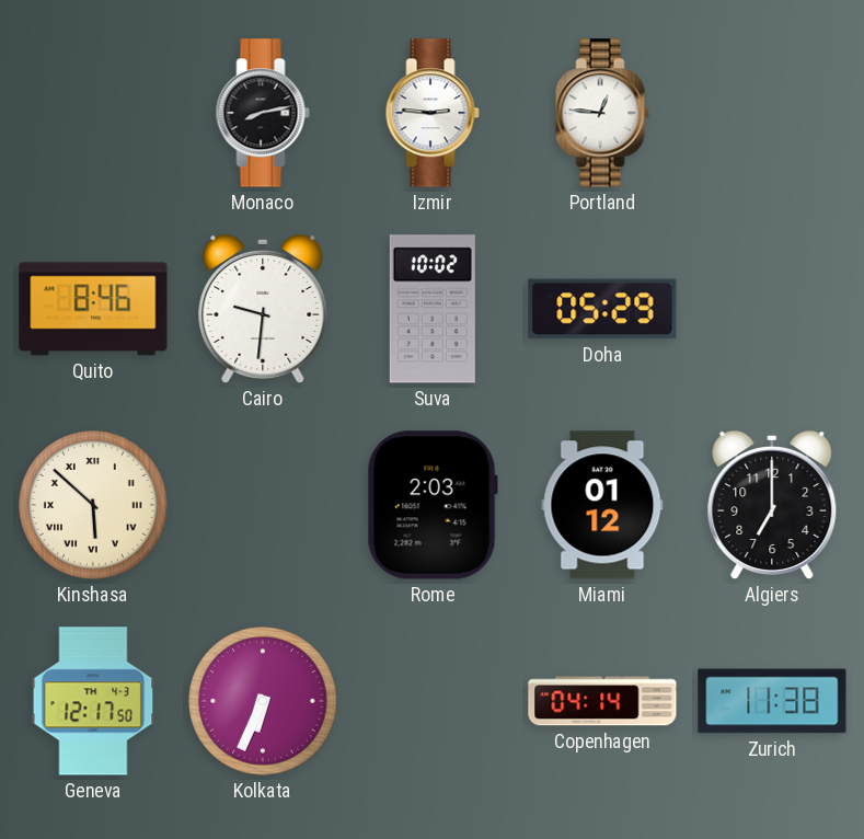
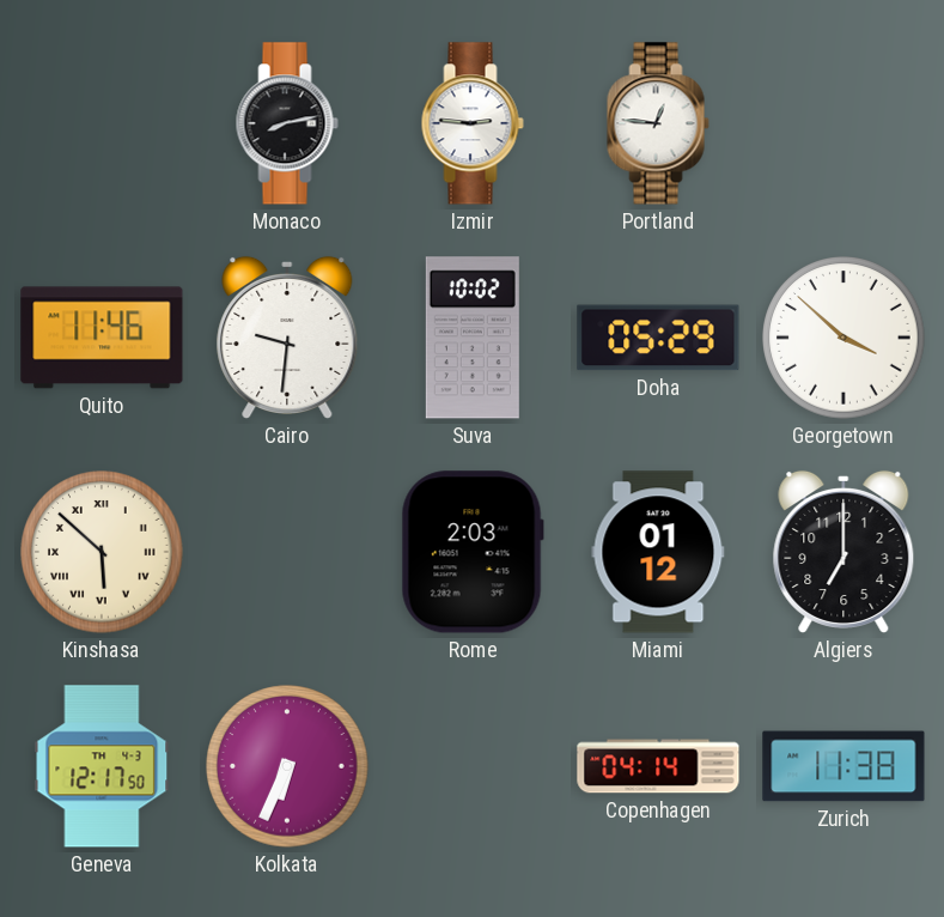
Quito: 8:46 -> 11:46 (102, 338)
Georgetown: none -> 3:52 (843, 338)
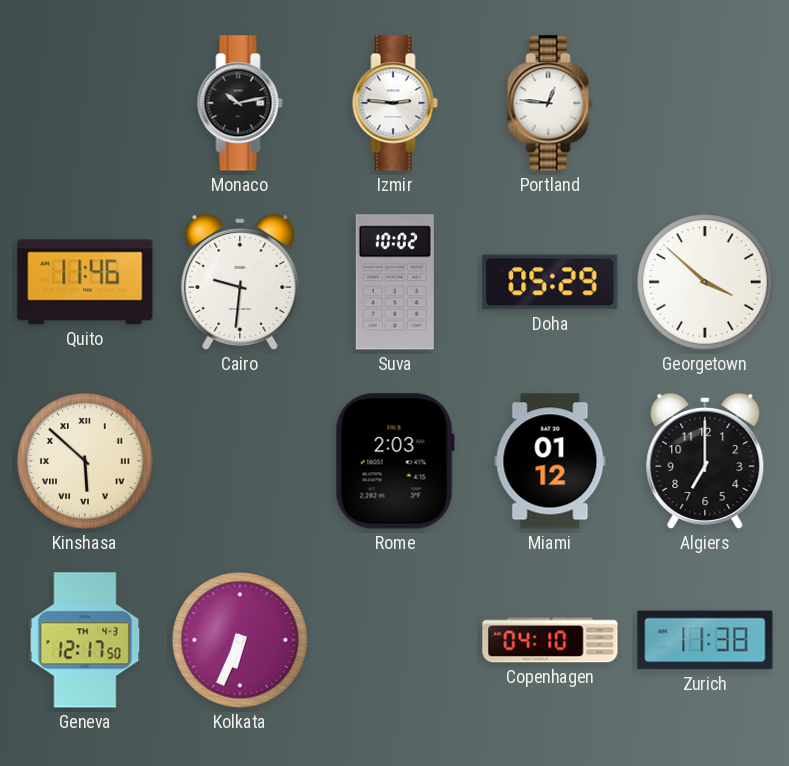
Monaco: 8:13 -> 10:13 (240, 103)
Copenhagen: 04:14 -> 04:10 (550, 640)
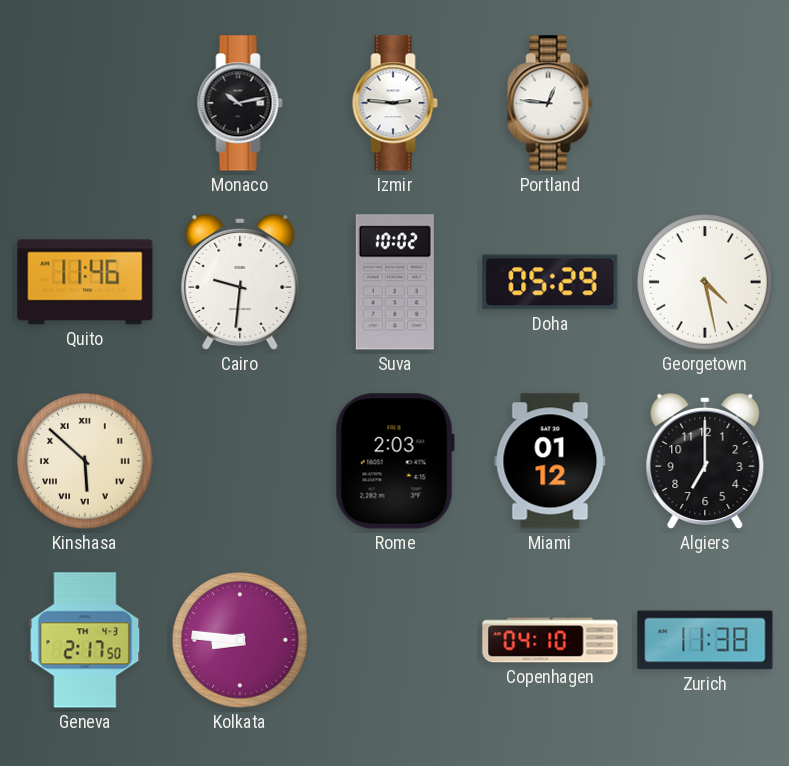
Georgetown: 3:52 -> 4:28 (705, 282)
Geneva: 12:17 -> 2:17 (85, 640)
Kolkata: 6:34 -> 8:46 (240, 640)
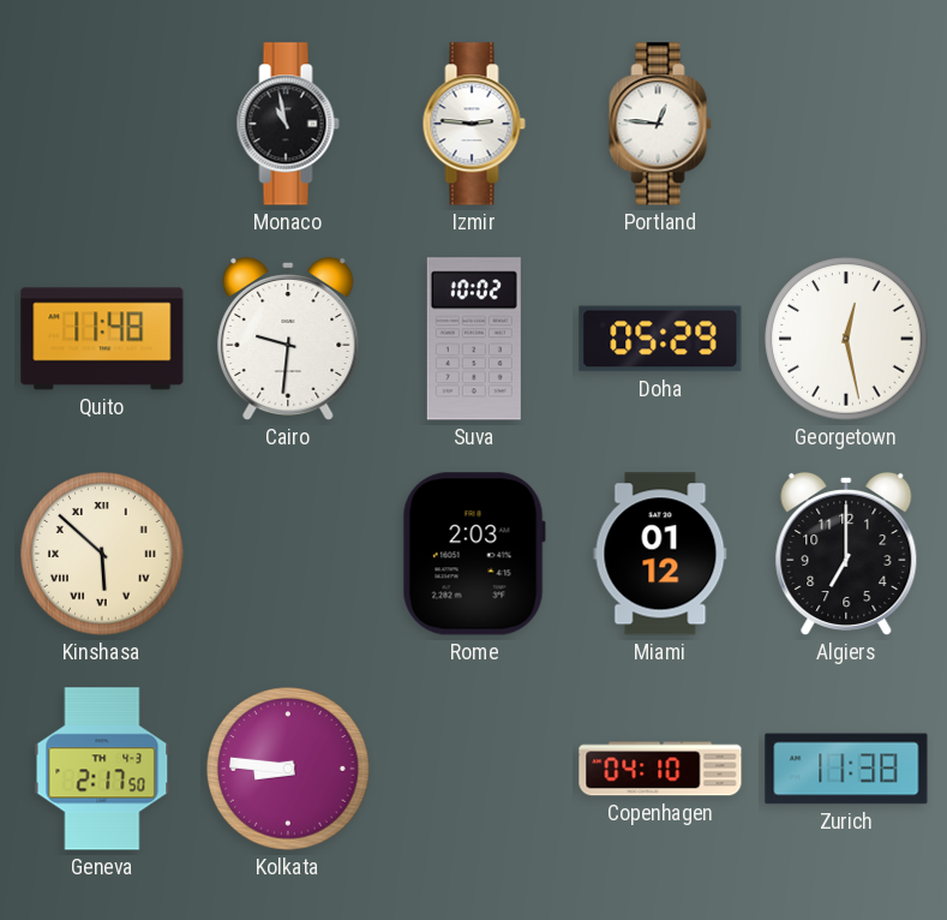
Monaco: 10:13 -> 10:58 (288, 124)
Quito: 11:46 -> 11:48 (102, 339)
Georgetown: 4:28 -> 12:28 (846, 339)
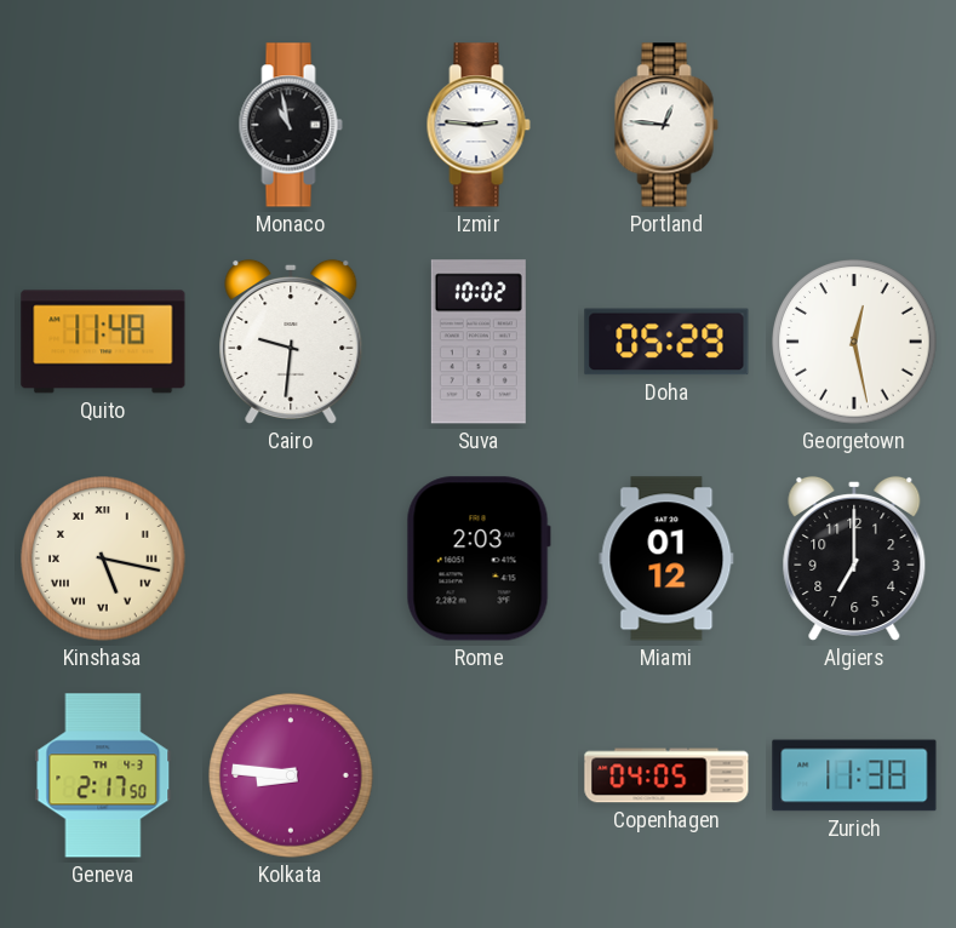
Kinshasa: 5:52 -> 5:17 (103, 558)
Copenhagen: 04:10 -> 04:05 (666, 775)
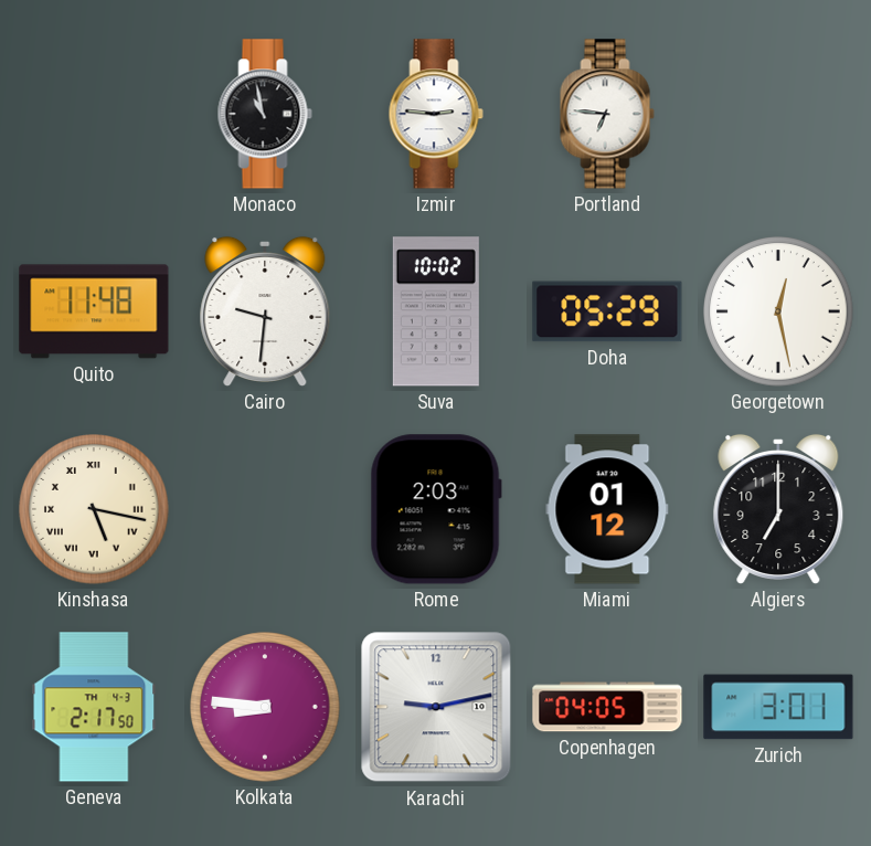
Portland: 12:46 -> 6:46 (607, 114)
Karachi: none -> 9:13 (436, 707)
Zurich: 11:38 -> 3:01 (778, 707)
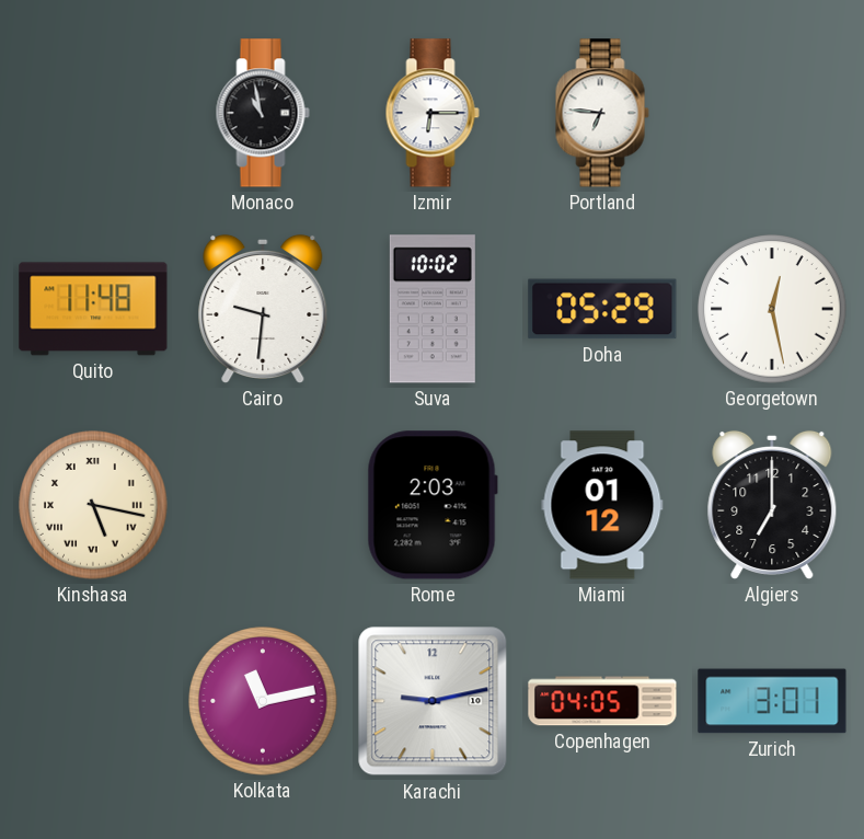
Izmir: 2:46 -> 6:15 (433, 113)
Geneva: 2:17 -> none (94, 707)
Kolkata: 8:46 -> 11:13 (263, 701)
